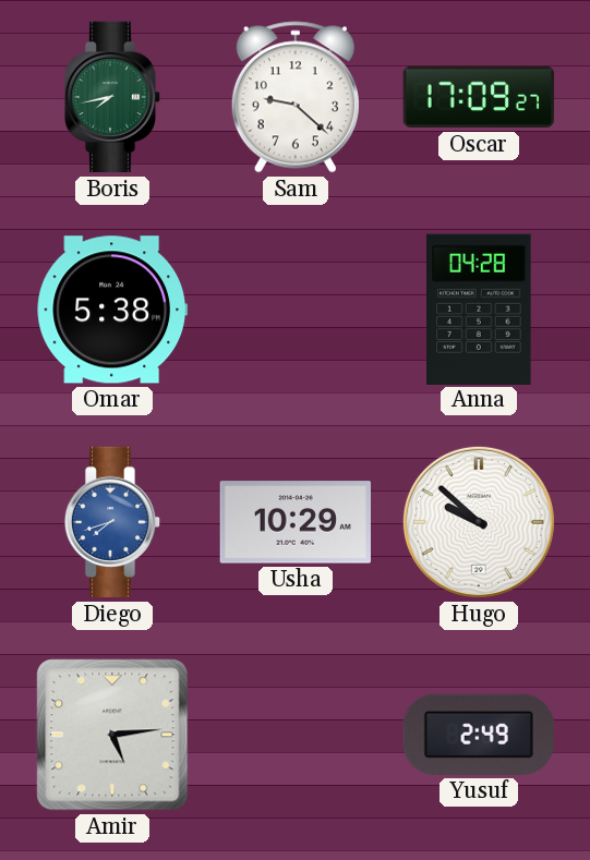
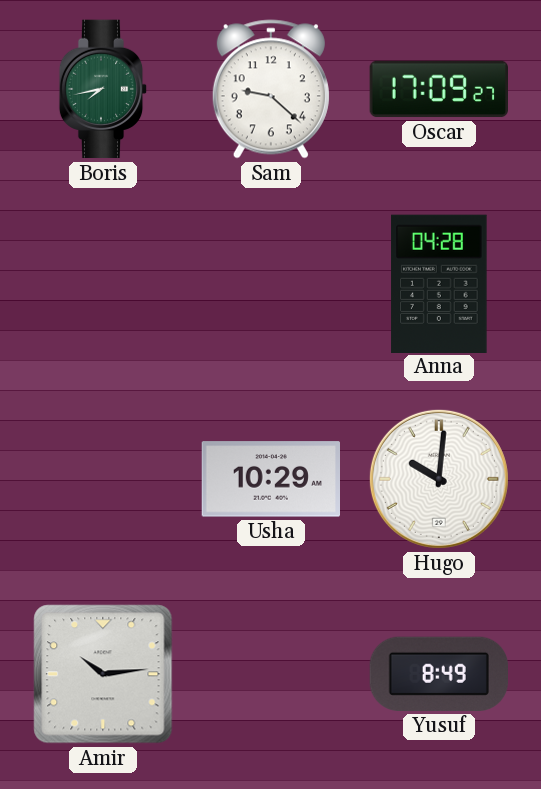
Omar: 5:38 -> none (112, 310)
Diego: 7:42 -> none (112, 522)
Hugo: 9:52 -> 10:01 (439, 479)
Amir: 5:14 -> 10:14 (103, 674)
Yusuf: 2:49 -> 8:49 (438, 674)
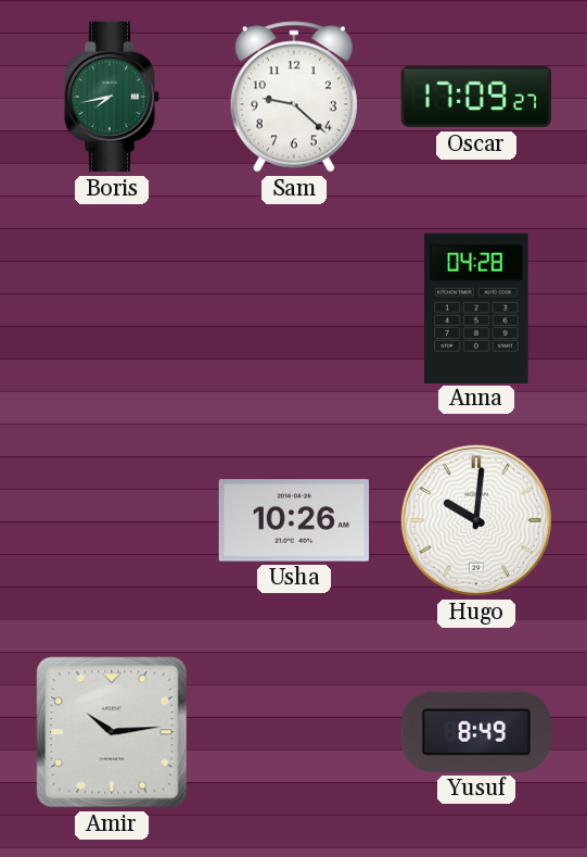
Usha: 10:29 -> 10:26 (293, 520)
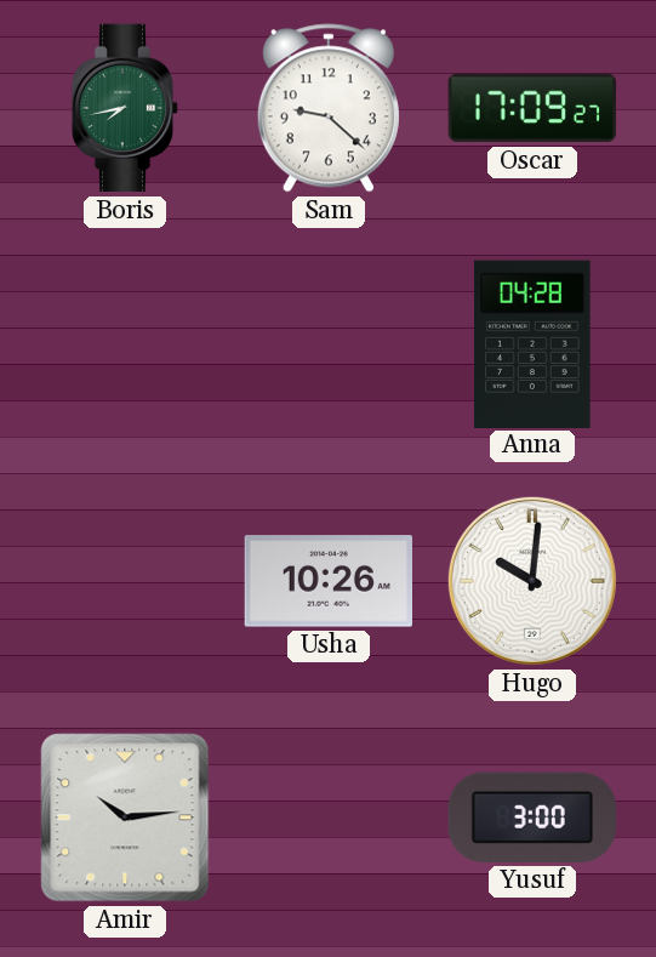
Yusuf: 8:49 -> 3:00 (531, 818)
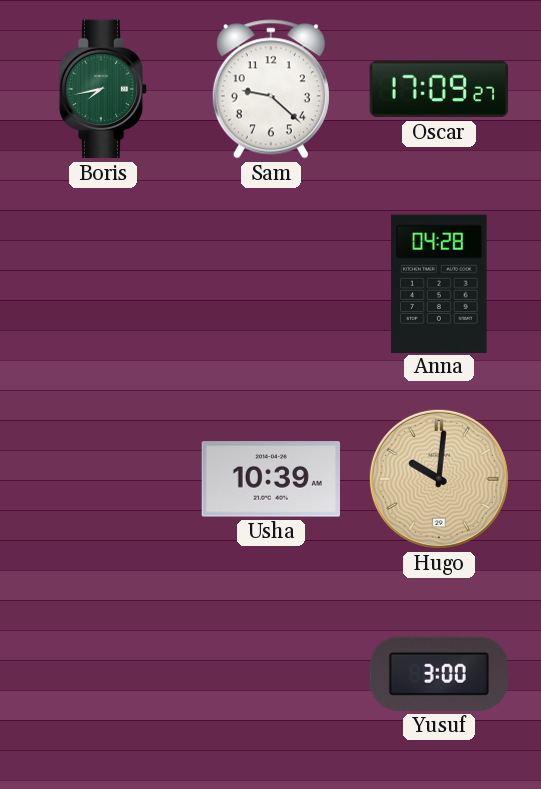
Usha: 10:26 -> 10:39 (270, 479)
Hugo dial: white -> champagne (439, 479)
Amir: 10:14 -> none (125, 818)
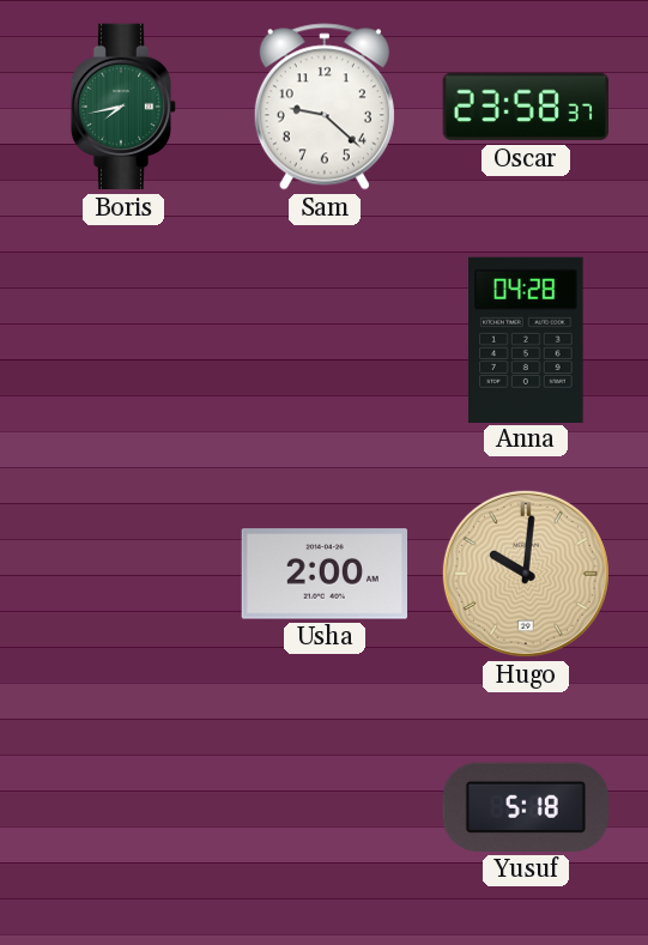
Oscar: 17:09 -> 23:58 (525, 107)
Usha: 10:39 -> 2:00 (323, 574)
Yusuf: 3:00 -> 5:18 (525, 807)
